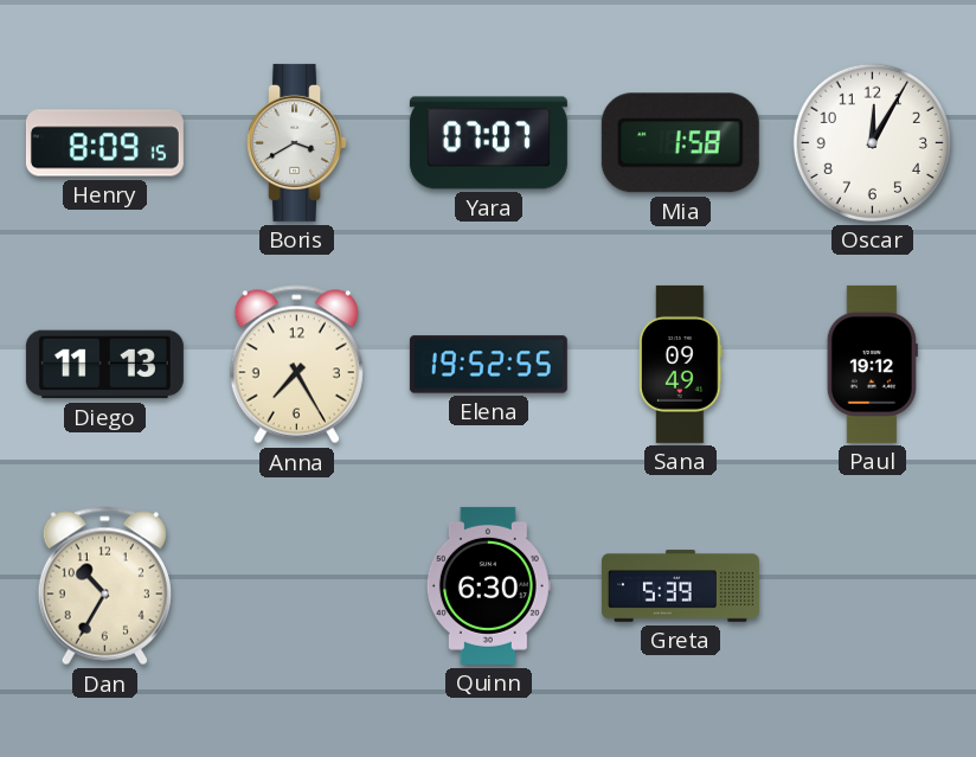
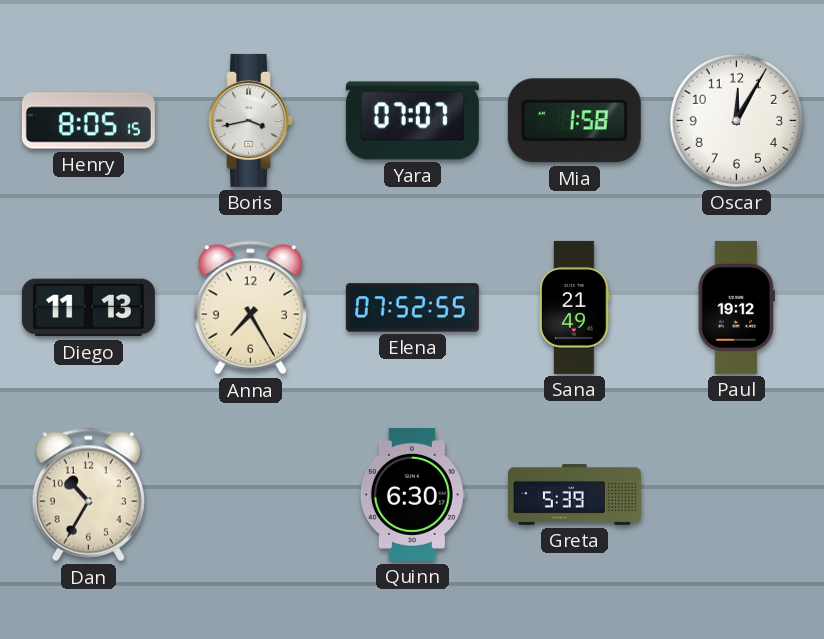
Henry: 8:09 -> 8:05 (88, 121)
Boris: 3:40 -> 3:43 (251, 120)
Elena: 19:52 -> 07:52 (412, 308)
Sana: 09:49 -> 21:49 (575, 307)
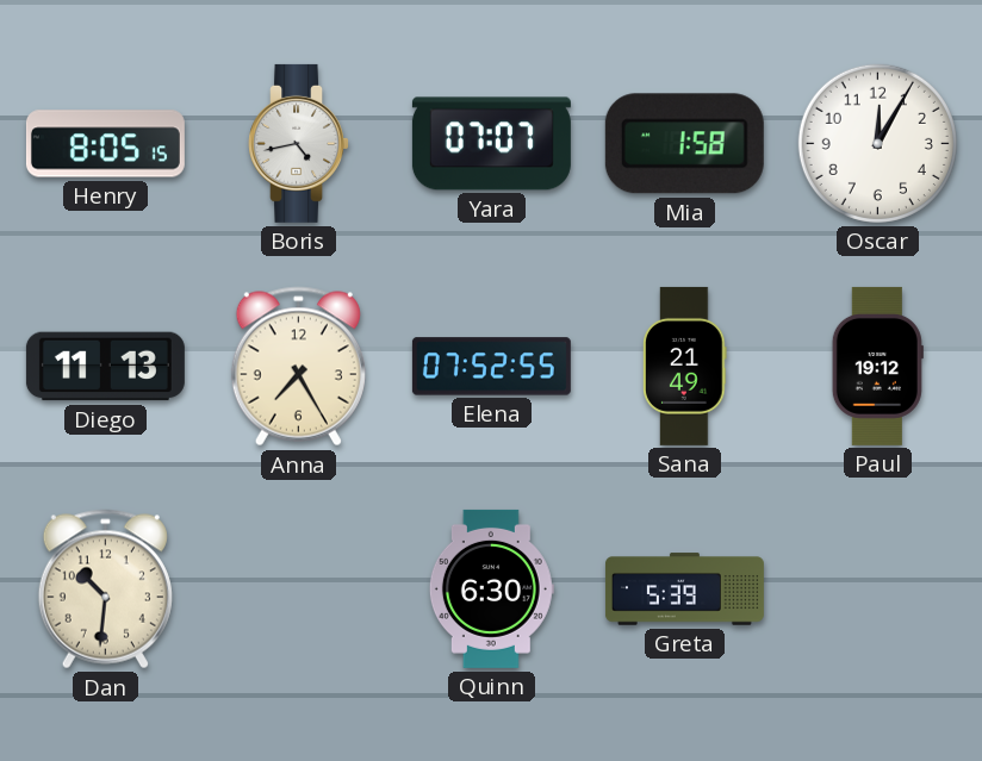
Boris: 3:43 -> 4:43 (299, 143)
Dan: 10:35 -> 10:31 (105, 590)
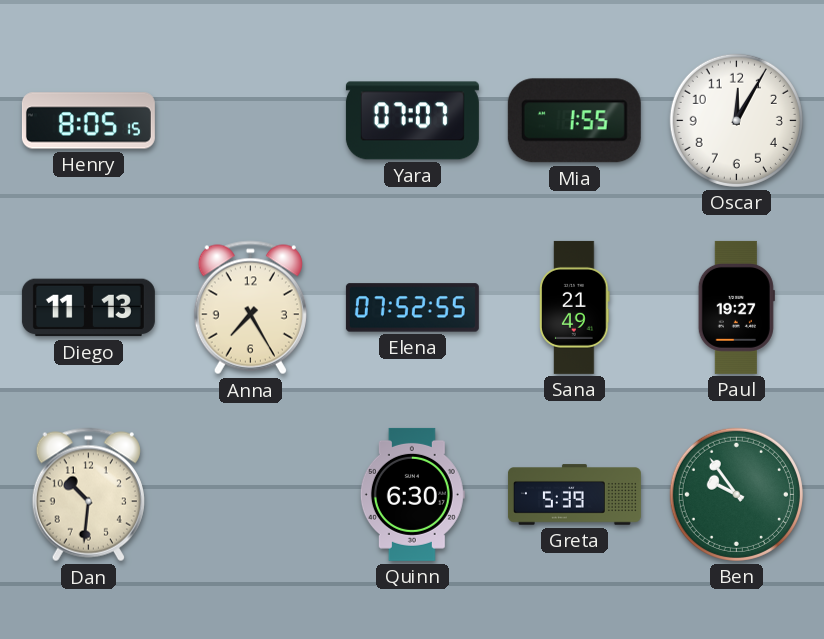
Boris: 4:43 -> none (299, 143)
Mia: 1:58 -> 1:55 (574, 121)
Paul: 19:12 -> 19:27 (736, 307)
Ben: none -> 9:54 (736, 494)
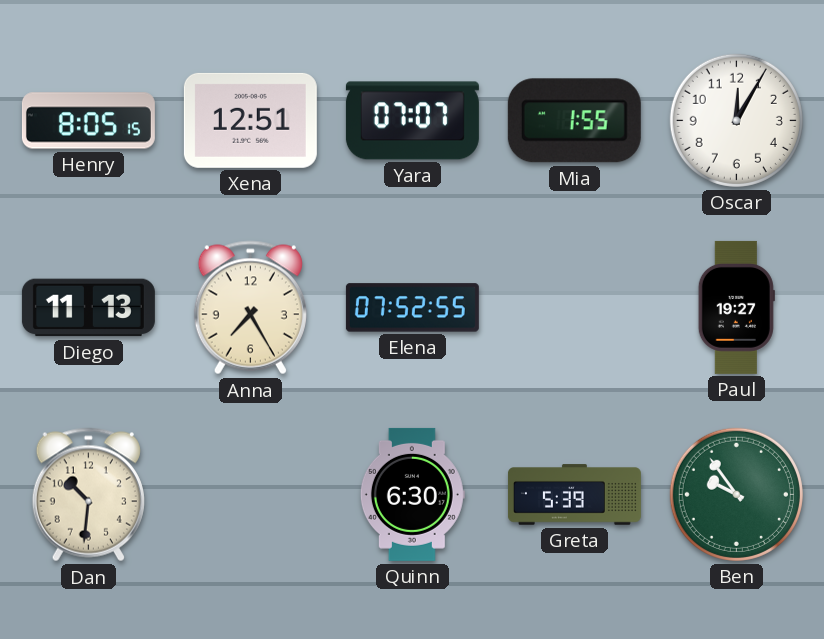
Xena: none -> 12:51 (250, 120)
Sana: 21:49 -> none (575, 307)
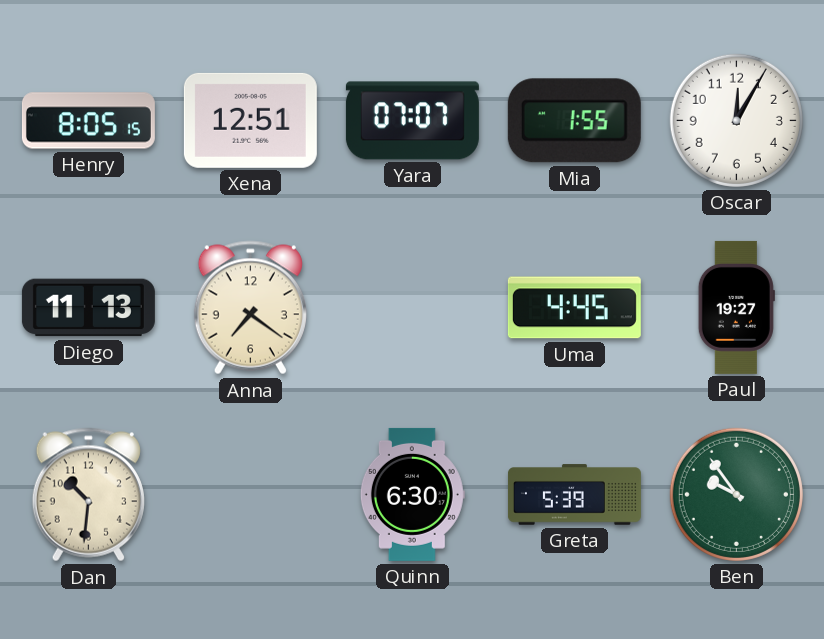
Anna: 7:25 -> 7:21 (250, 308)
Elena: 07:52 -> none (412, 308)
Uma: none -> 4:45 (574, 308)
